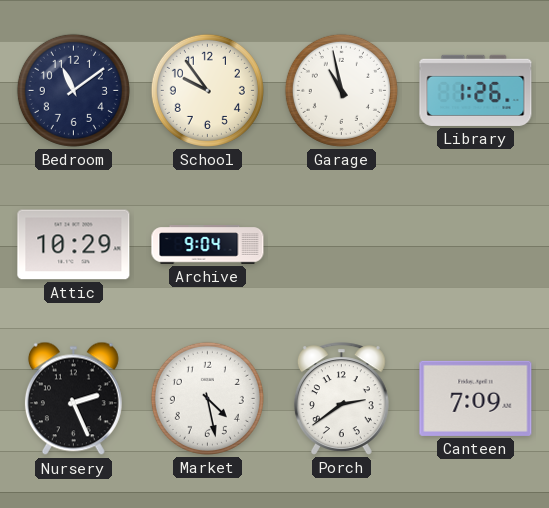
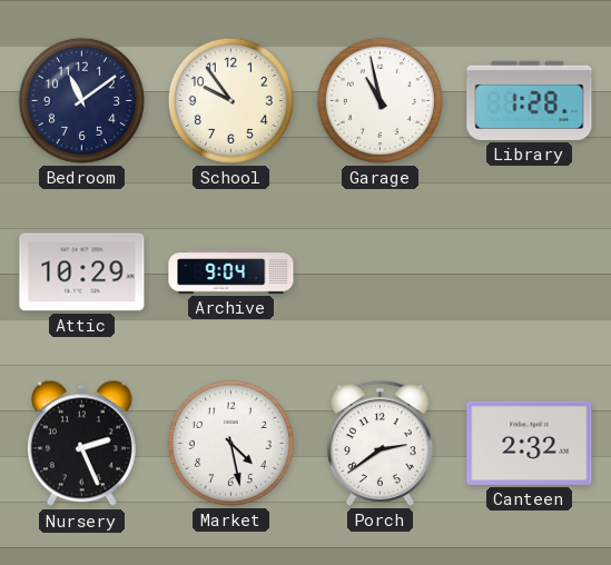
Library: 1:26 -> 1:28 (530, 100)
Canteen: 7:09 -> 2:32 (530, 443)
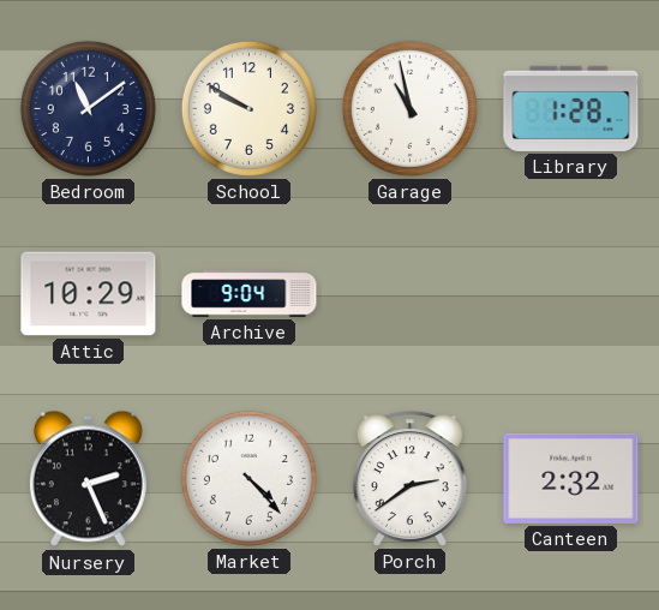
School: 9:54 -> 9:50 (248, 108)
Market: 4:28 -> 4:23 (248, 478)
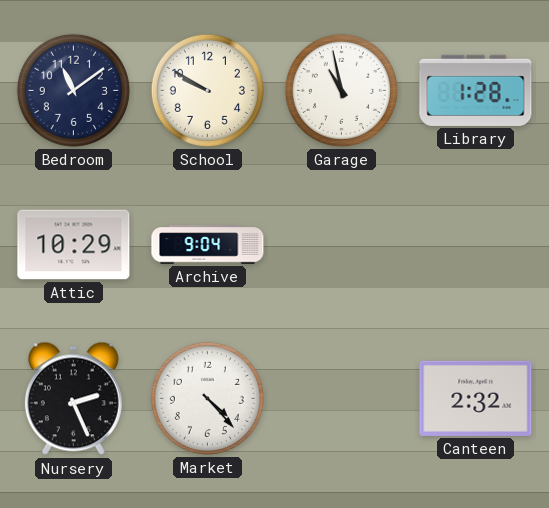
Porch: 2:39 -> none (409, 479)
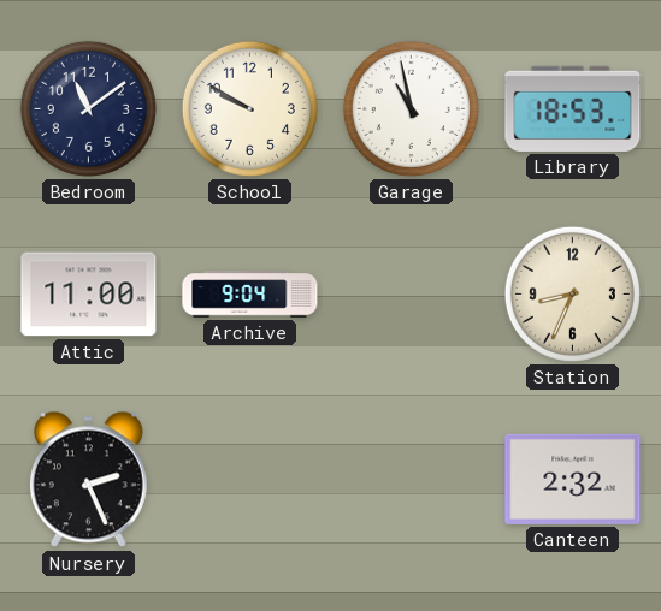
Library: 1:28 -> 18:53 (573, 108)
Attic: 10:29 -> 11:00 (89, 295)
Station: none -> 8:34 (572, 293)
Market: 4:23 -> none (207, 398)
